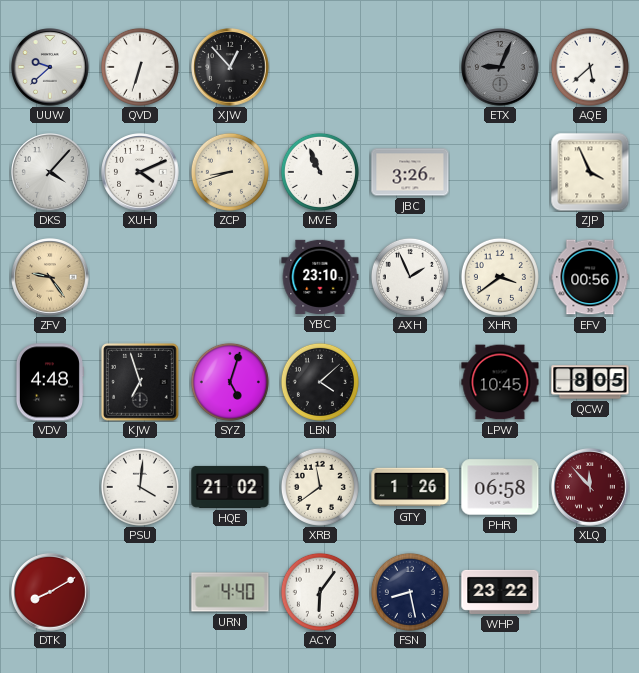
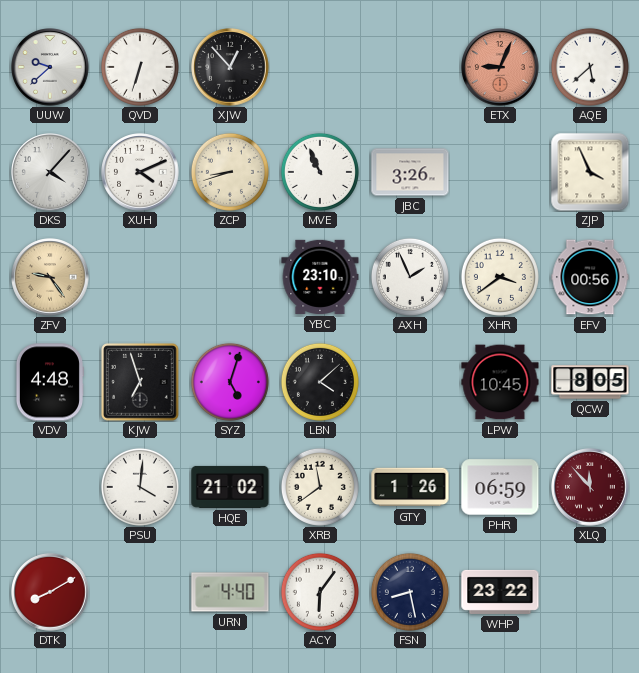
ETX dial: grey -> salmon (500, 67)
PHR: 06:58 -> 06:59 (500, 487)
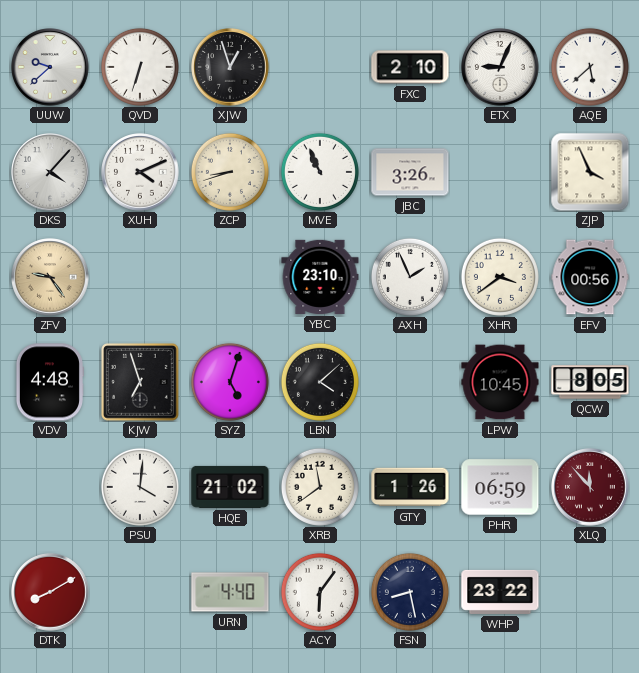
XJW: 12:53 -> 12:57 (230, 67)
FXC: none -> 2:10 (410, 67)
ETX dial: salmon -> white (500, 67)
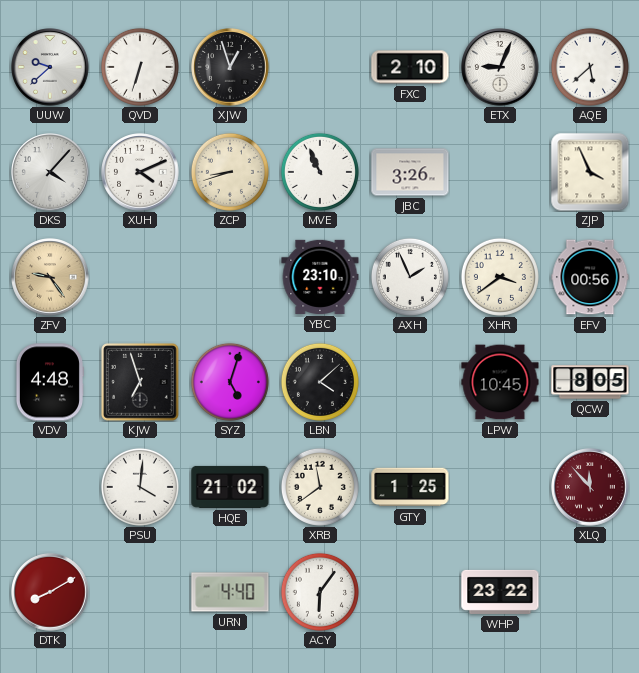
GTY: 1:26 -> 1:25 (410, 487)
PHR: 06:59 -> none (500, 487)
FSN: 8:28 -> none (410, 592)
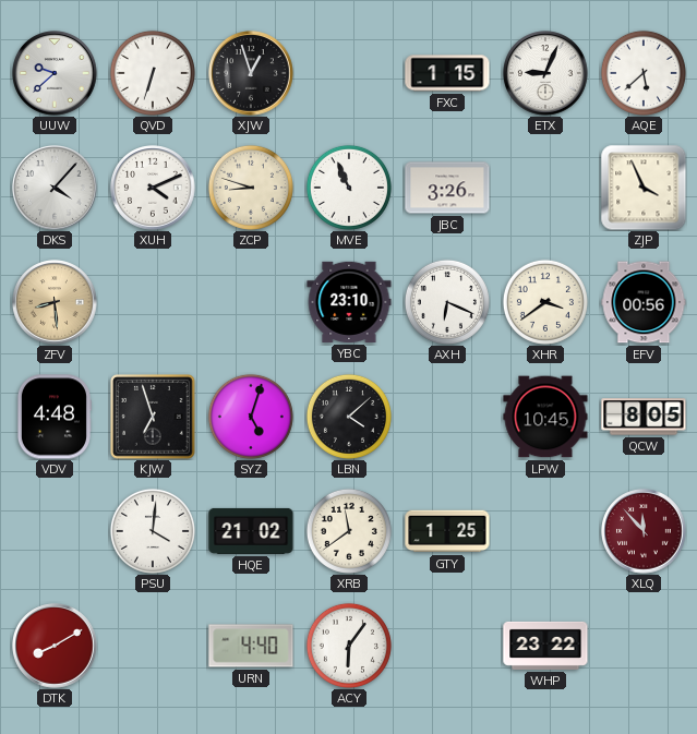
FXC: 2:10 -> 1:15 (447, 73)
ZCP: 8:42 -> 8:48 (251, 188)
ZFV: 9:24 -> 8:29 (55, 302)
AXH: 1:56 -> 6:19 (447, 302)
